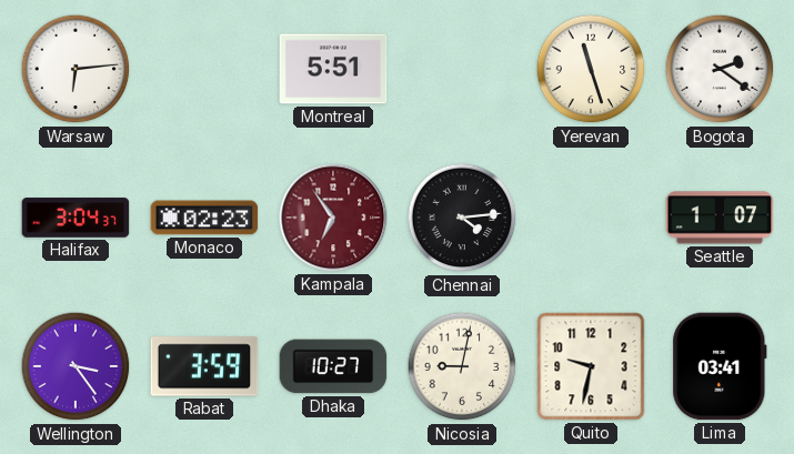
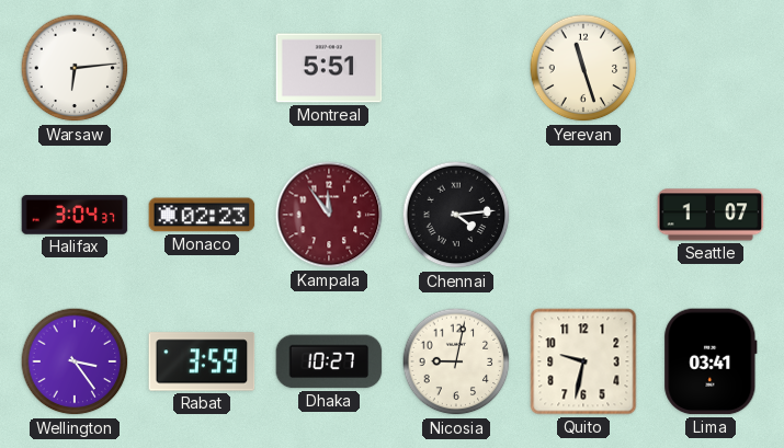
Bogota: 2:21 -> none (720, 69)
Kampala: 6:54 -> 11:54 (329, 215)
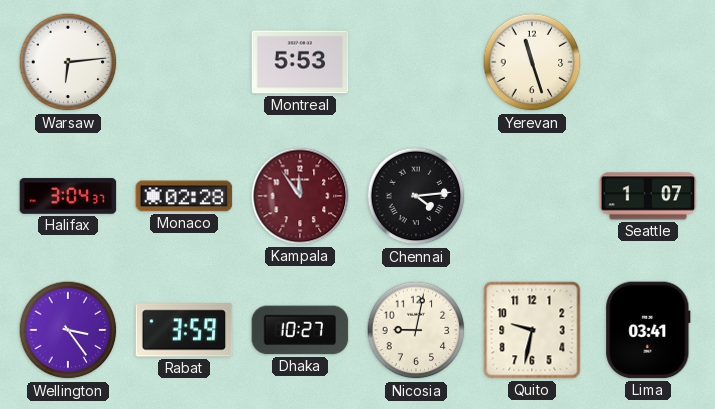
Montreal: 5:51 -> 5:53 (300, 62)
Monaco: 02:23 -> 02:28 (184, 196)
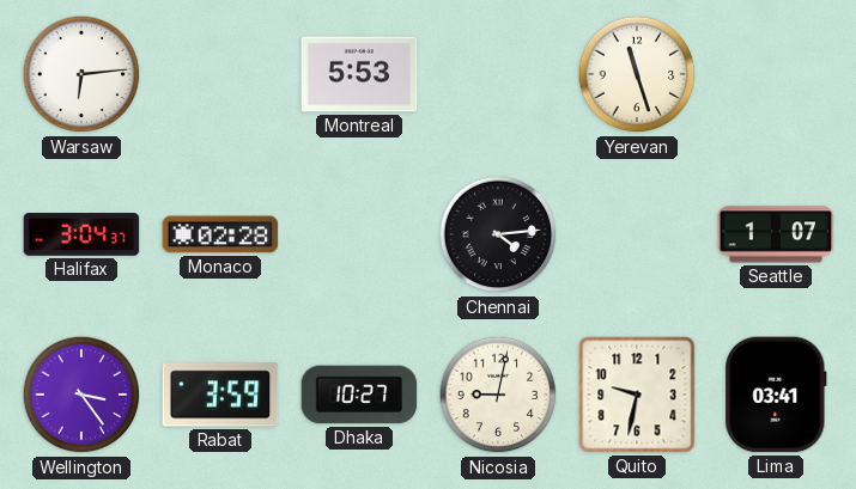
Kampala: 11:54 -> none (300, 196)
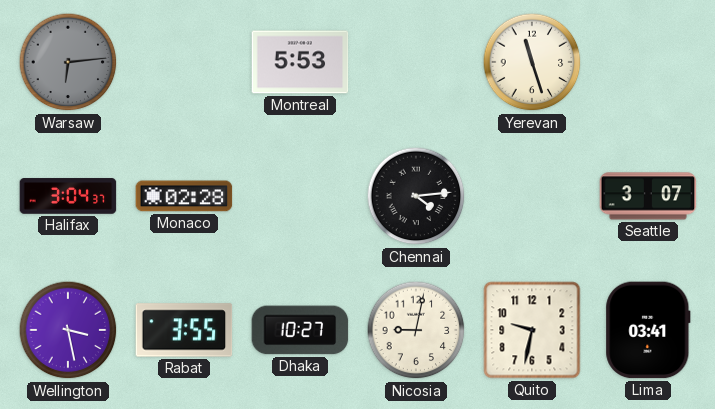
Warsaw dial: white -> grey (68, 62)
Seattle: 1:07 -> 3:07 (648, 196)
Wellington: 3:24 -> 3:28 (68, 330)
Rabat: 3:59 -> 3:55 (184, 330)
